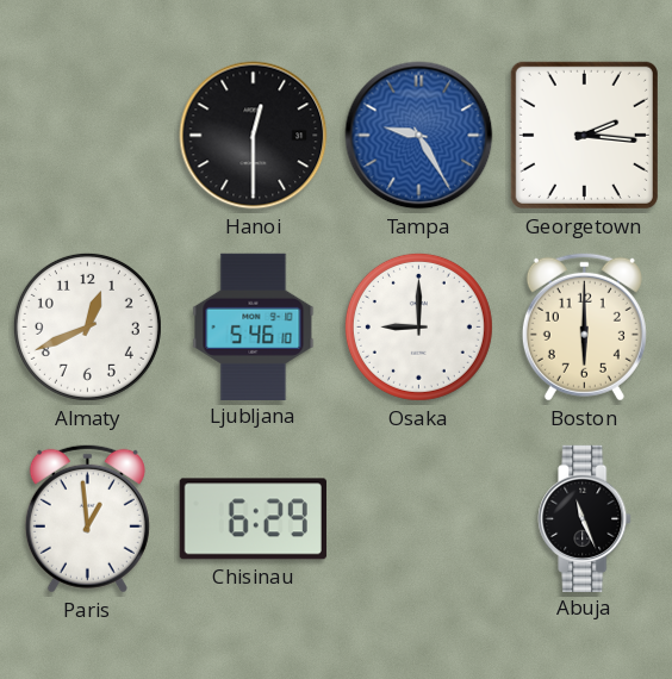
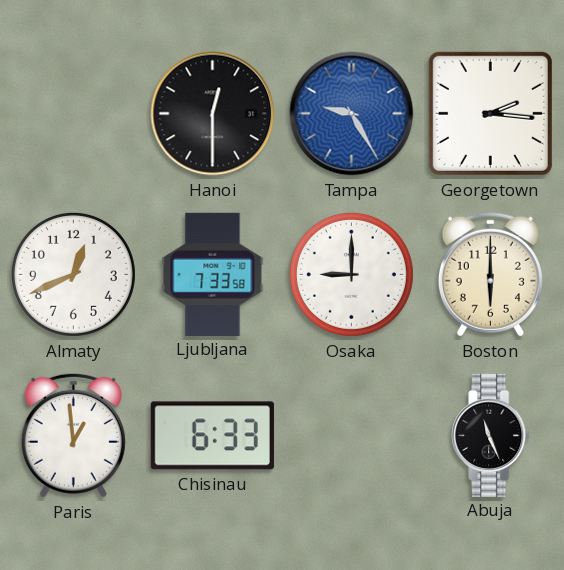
Ljubljana: 5:46 -> 7:33 (213, 274)
Chisinau: 6:29 -> 6:33 (212, 436)
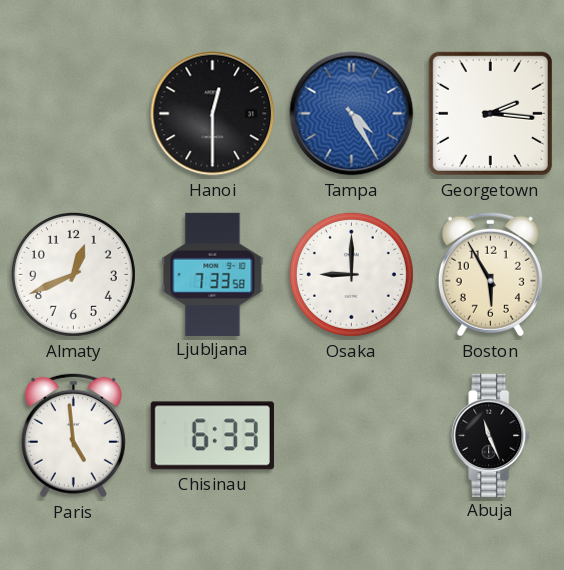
Tampa: 9:25 -> 4:25 (352, 114)
Boston: 6:00 -> 5:55 (490, 274)
Paris: 12:59 -> 4:59 (73, 435)
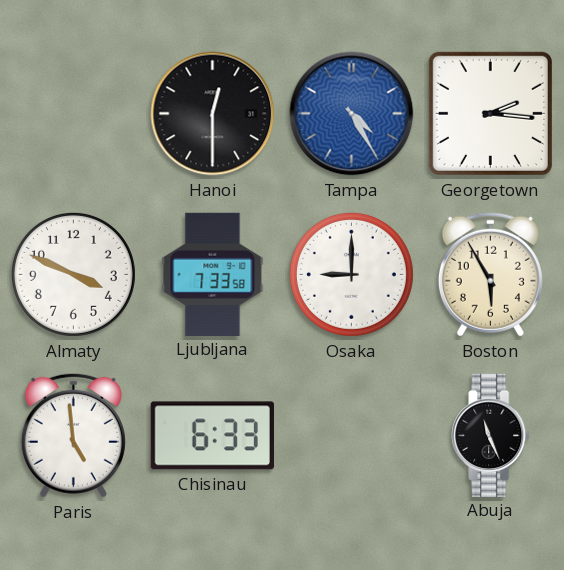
Almaty: 12:41 -> 3:49 (73, 274)
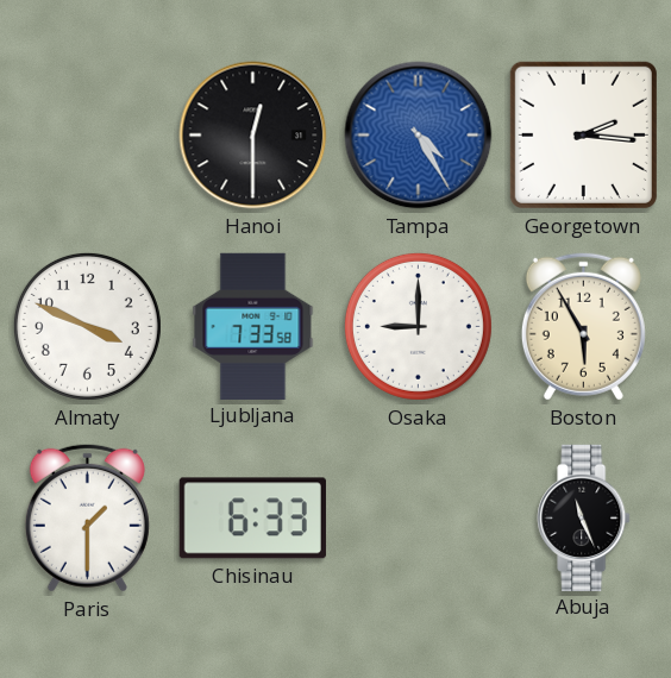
Paris: 4:59 -> 1:30 (87, 517)
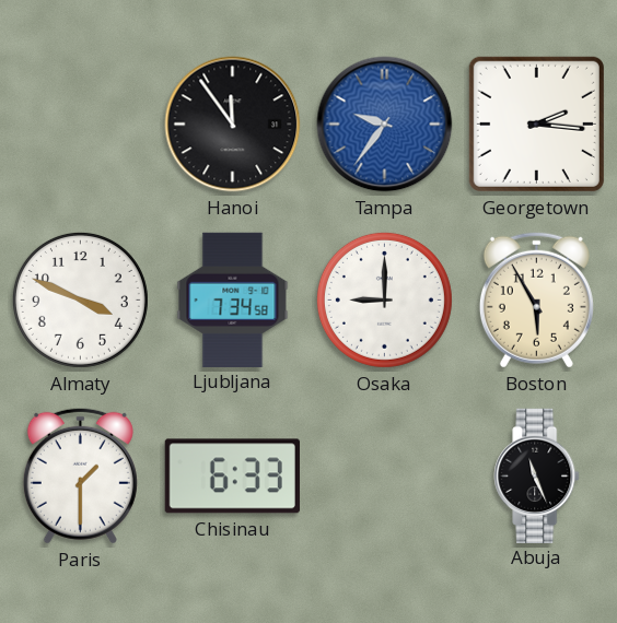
Hanoi: 12:30 -> 11:54 (233, 125)
Tampa: 4:25 -> 9:36 (385, 125)
Ljubljana: 7:33 -> 7:34 (233, 299)
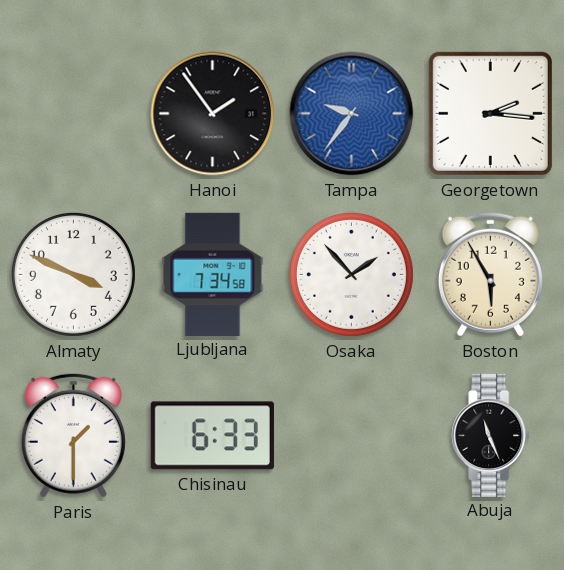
Hanoi: 11:54 -> 1:54 (213, 114)
Osaka: 9:00 -> 1:53 (351, 274)
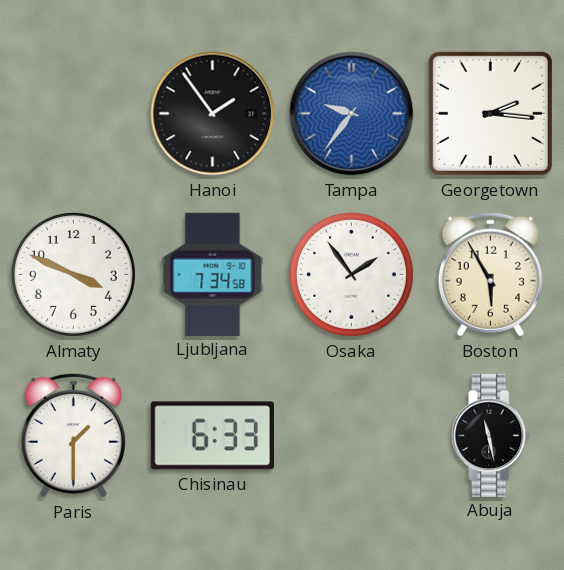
Osaka: 1:53 -> 1:54 (351, 274)
Abuja: 11:26 -> 11:28 (491, 435)
